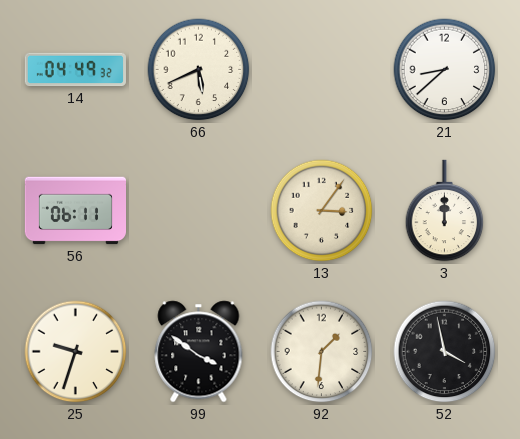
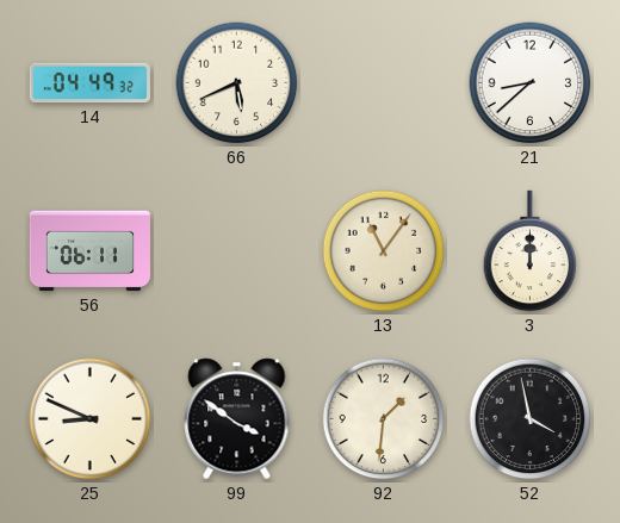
13: 3:06 -> 11:06 (384, 251)
25: 9:33 -> 8:49 (91, 419)
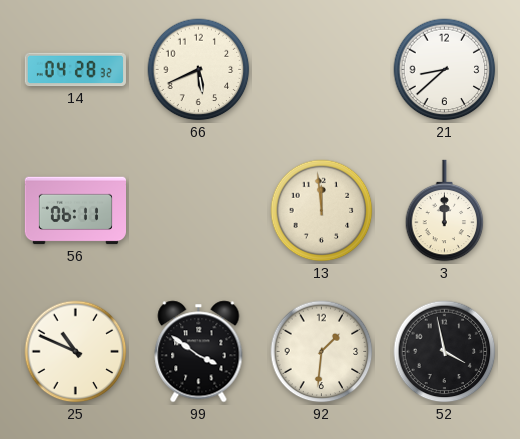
14: 04:49 -> 04:28 (75, 70)
13: 11:06 -> 11:59 (322, 211)
25: 8:49 -> 10:49 (76, 352)
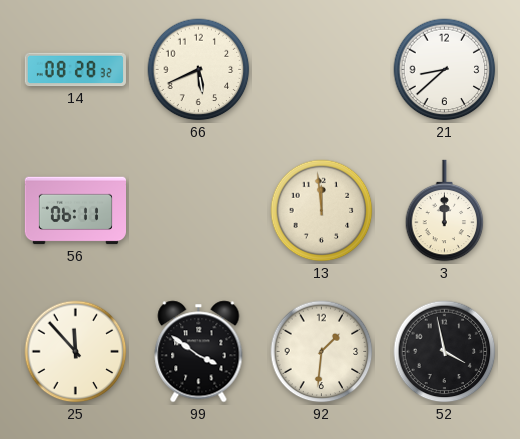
14: 04:28 -> 08:28 (75, 70)
25: 10:49 -> 11:53 (76, 352)
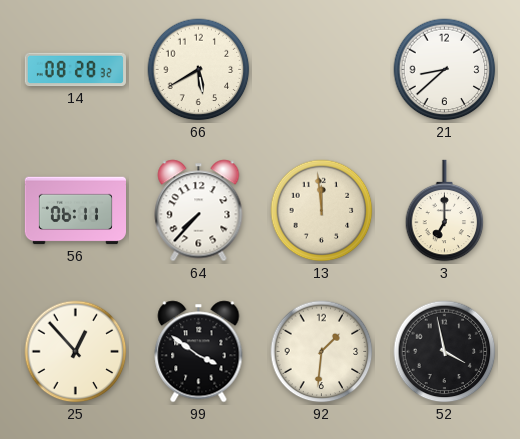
66: 5:41 -> 5:40 (199, 70)
64: none -> 7:37 (199, 211)
3: 12:00 -> 7:00 (445, 211)
25: 11:53 -> 12:53 (76, 352)
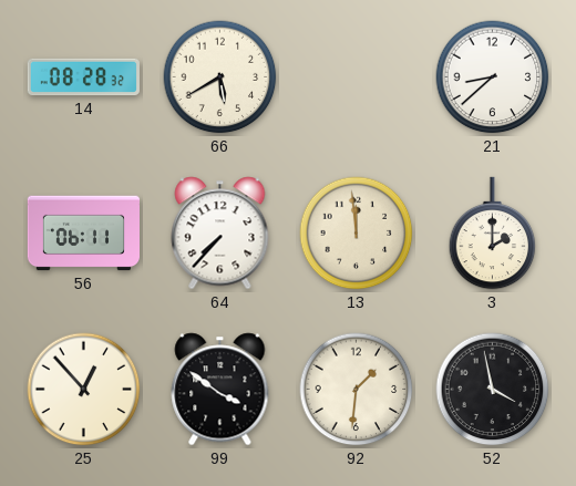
3: 7:00 -> 2:00 (493, 234)
